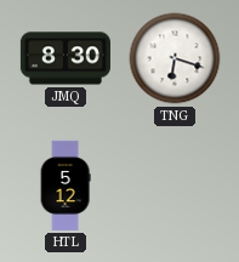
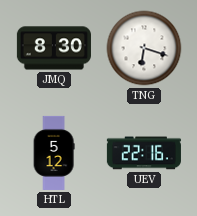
UEV: none -> 22:16 (144, 153)
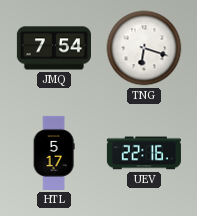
JMQ: 8:30 -> 7:54 (54, 48)
HTL: 5:12 -> 5:17 (54, 153)
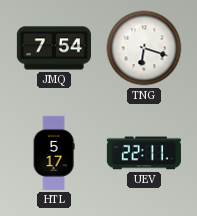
UEV: 22:16 -> 22:11 (144, 153)
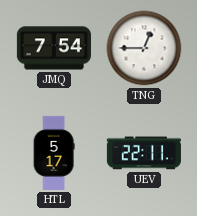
TNG: 6:18 -> 12:45 (144, 48)
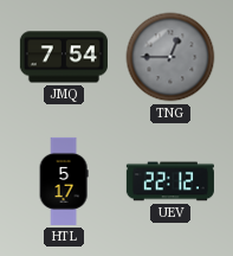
TNG dial: white -> grey (170, 57)
UEV: 22:11 -> 22:12 (170, 181)
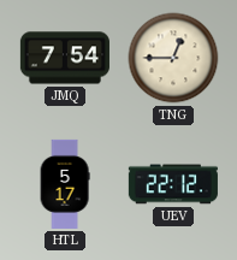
TNG dial: grey -> cream (173, 58)
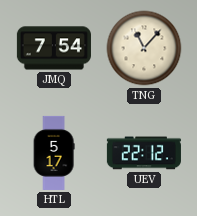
TNG: 12:45 -> 11:07 (144, 48)
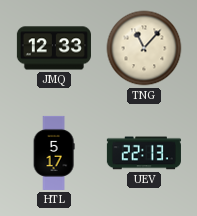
JMQ: 7:54 -> 12:33 (54, 48)
UEV: 22:12 -> 22:13 (144, 153)
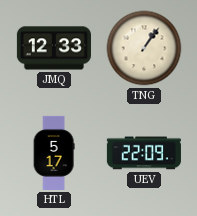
TNG: 11:07 -> 1:06 (144, 48)
UEV: 22:13 -> 22:09 (144, 153)
